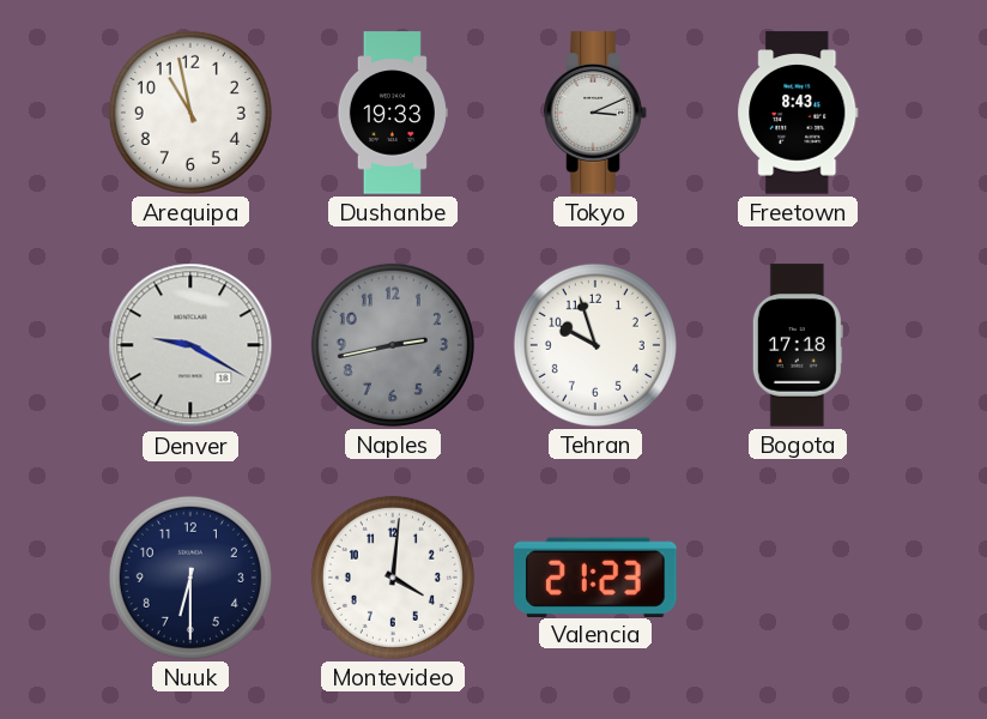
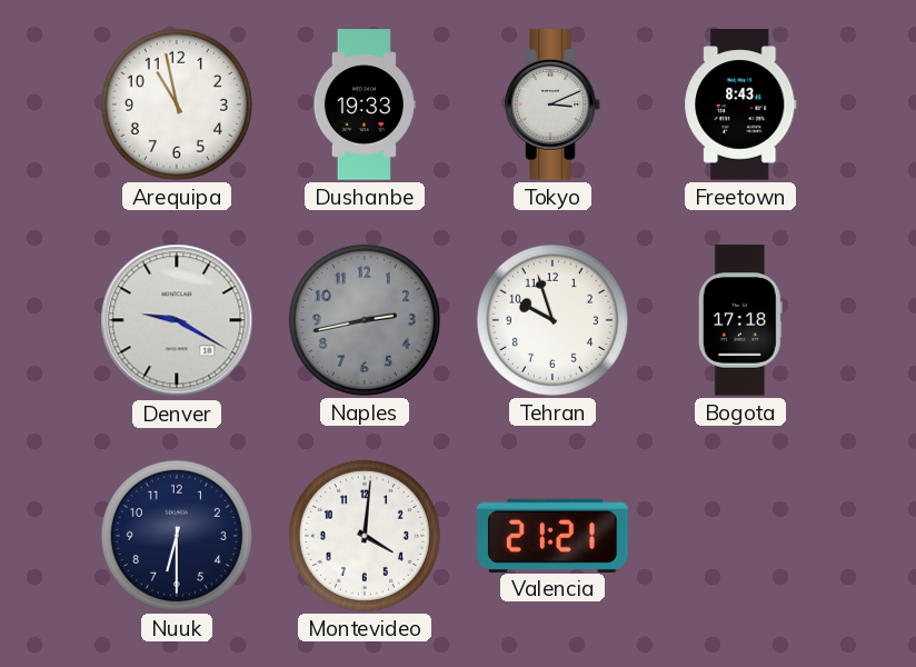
Valencia: 21:23 -> 21:21 (554, 535)
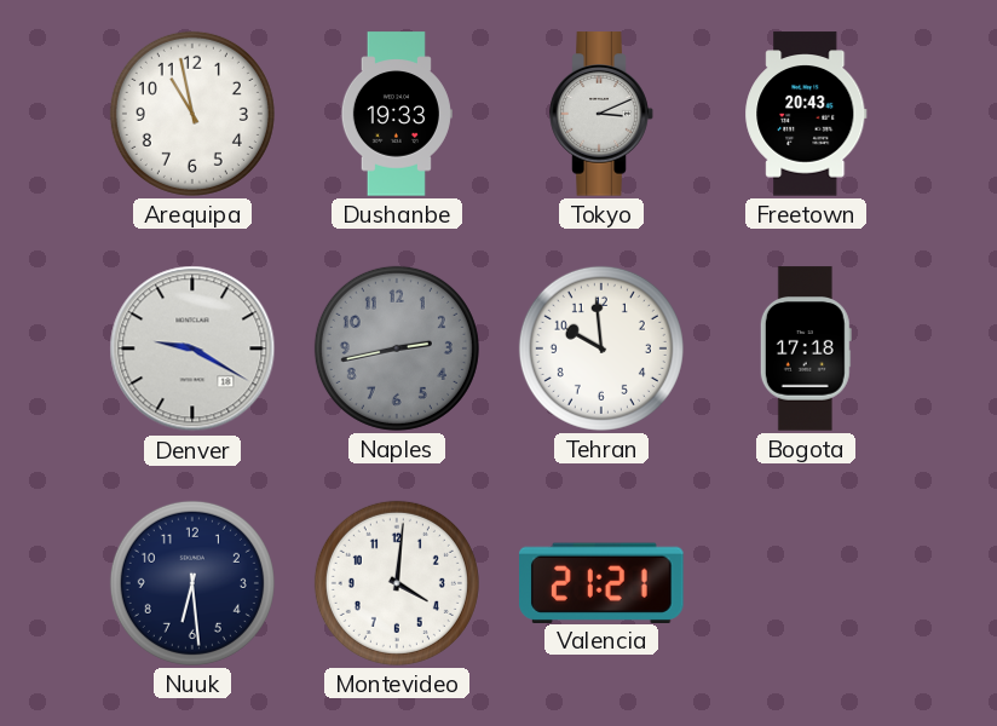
Freetown: 8:43 -> 20:43 (806, 114)
Tehran: 9:57 -> 9:59 (601, 348)
Nuuk: 6:30 -> 6:29 (192, 583)
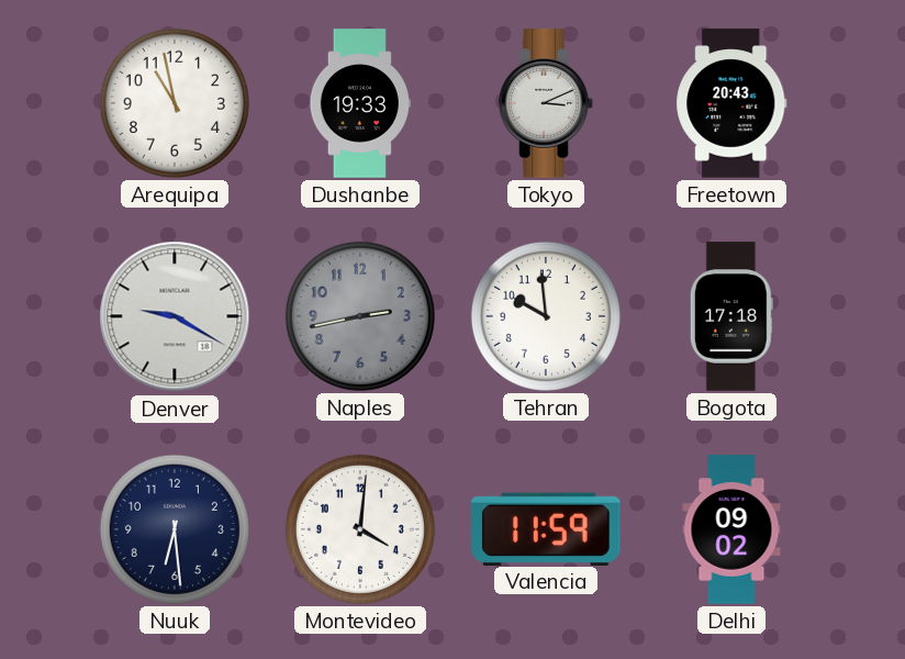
Valencia: 21:21 -> 11:59 (547, 528)
Delhi: none -> 09:02 (731, 529)
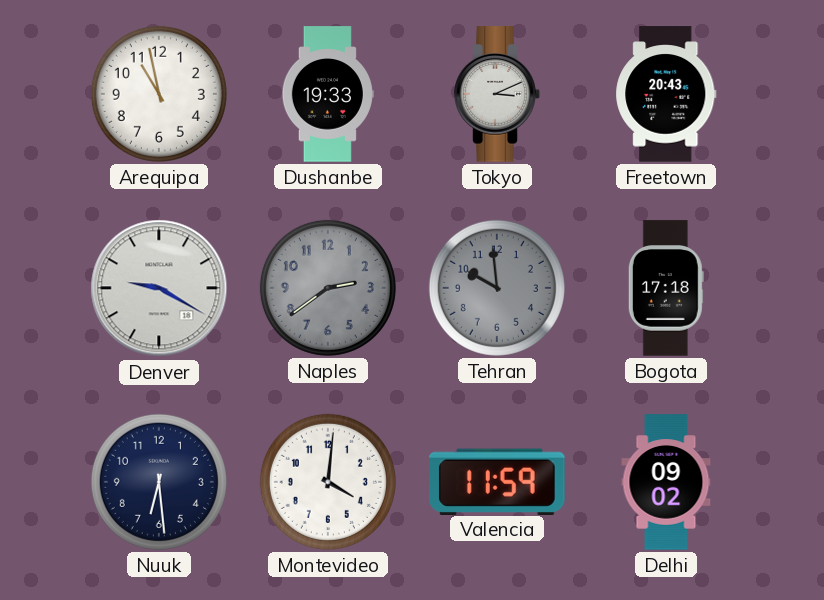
Naples: 2:43 -> 2:39 (328, 288)
Tehran dial: white -> grey (497, 288)
